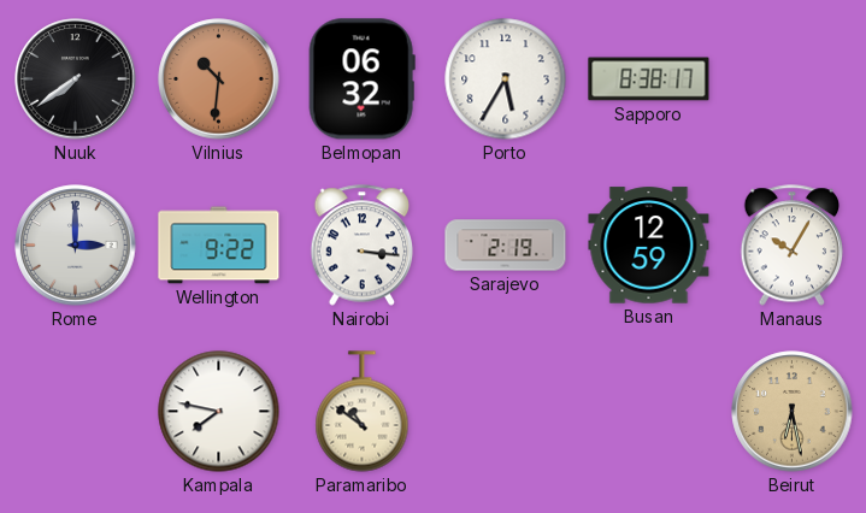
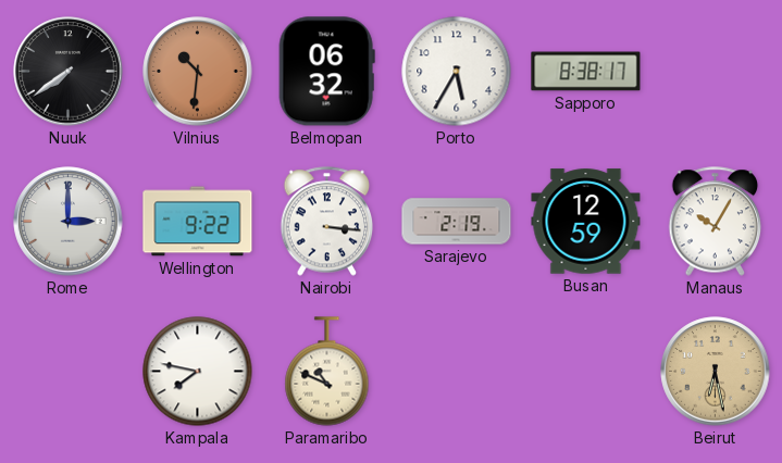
Paramaribo: 10:51 -> 10:49 (327, 372)
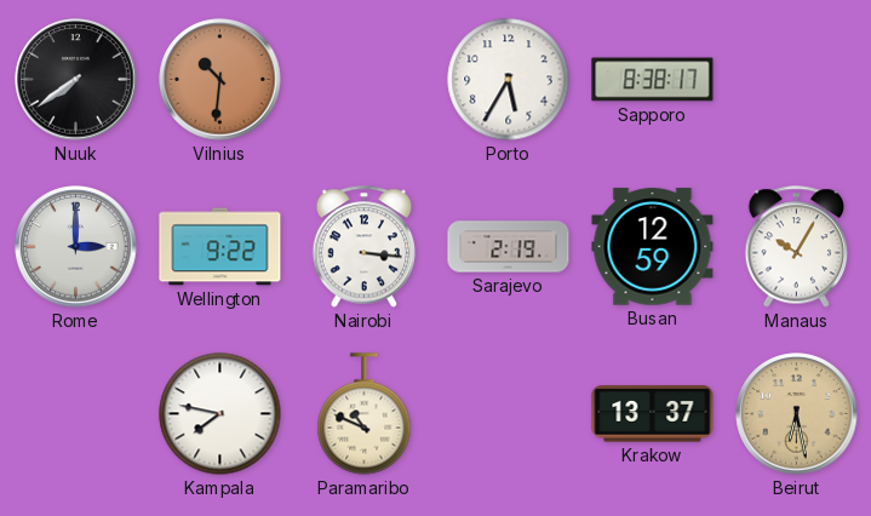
Belmopan: 06:32 -> none (326, 72)
Krakow: none -> 13:37 (653, 414)
